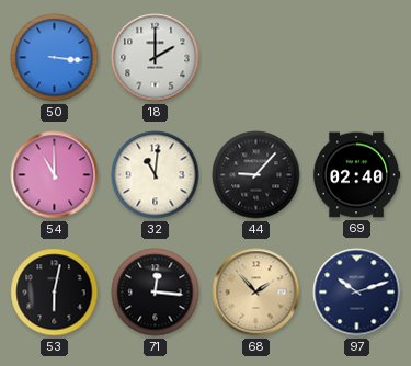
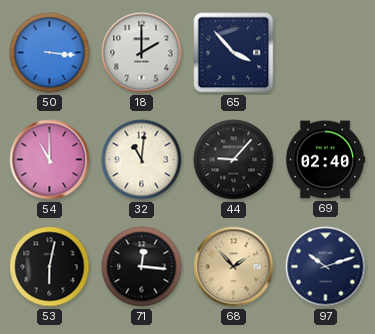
65: none -> 3:53 (234, 53)
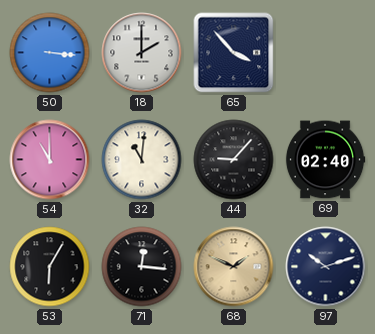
53: 6:02 -> 6:05 (50, 267)
68: 1:53 -> 1:49 (234, 267)
